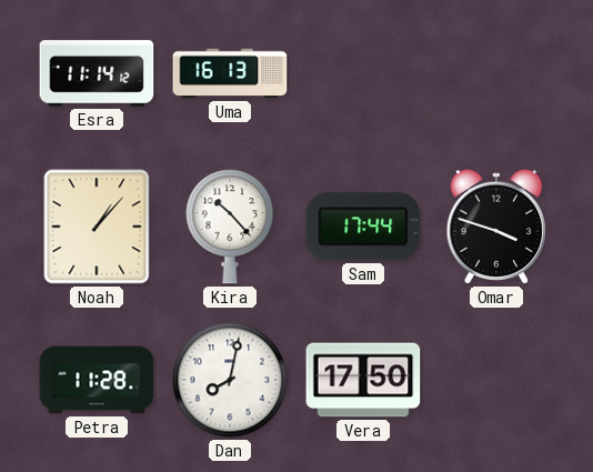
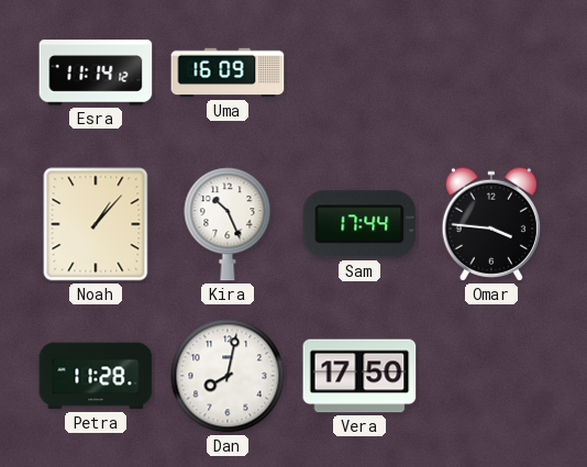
Uma: 16:13 -> 16:09 (228, 73)
Kira: 10:23 -> 10:26 (228, 224)
Omar: 3:48 -> 3:46 (491, 224)
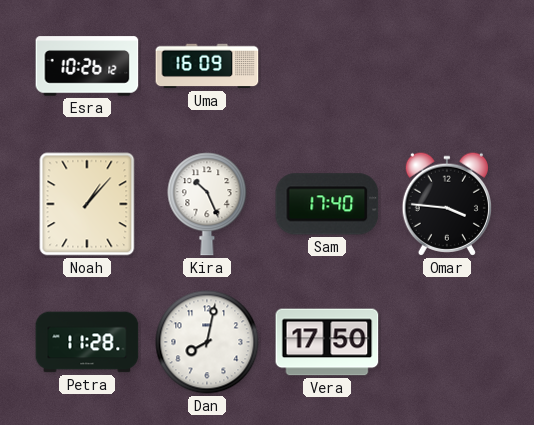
Esra: 11:14 -> 10:26 (87, 66)
Sam: 17:44 -> 17:40 (327, 204)
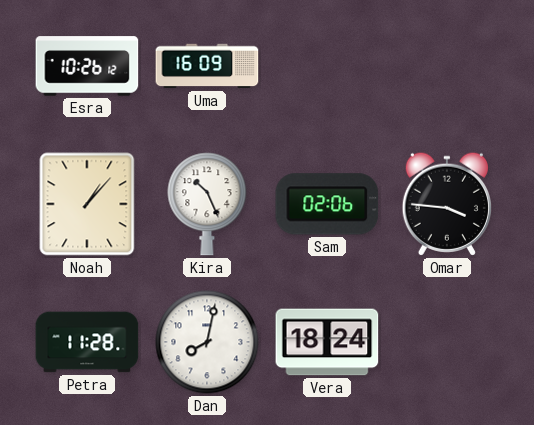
Sam: 17:40 -> 02:06 (327, 204)
Vera: 17:50 -> 18:24 (327, 342)
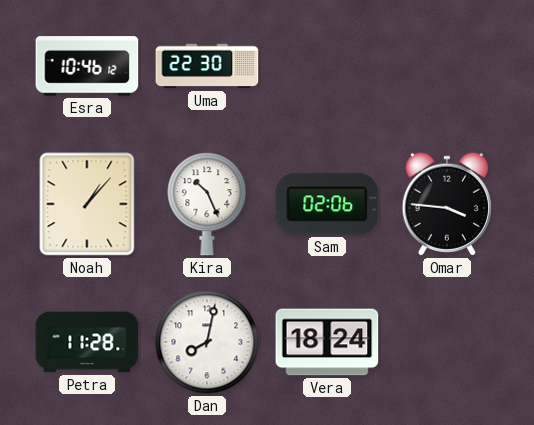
Esra: 10:26 -> 10:46 (87, 66)
Uma: 16:09 -> 22:30 (207, 66)
